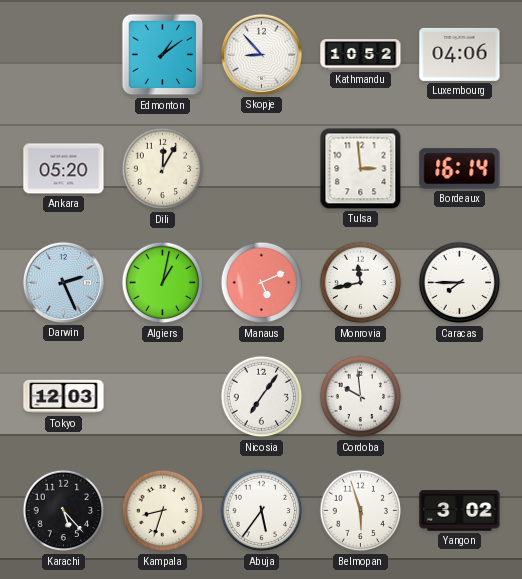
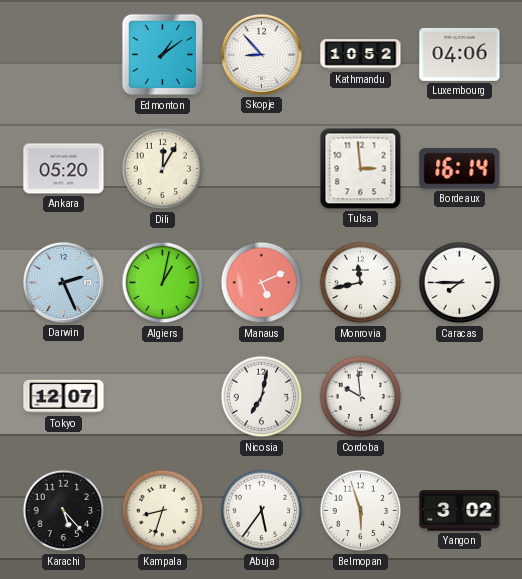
Tokyo: 12:03 -> 12:07 (64, 397)
Nicosia: 7:06 -> 7:02 (262, 397)
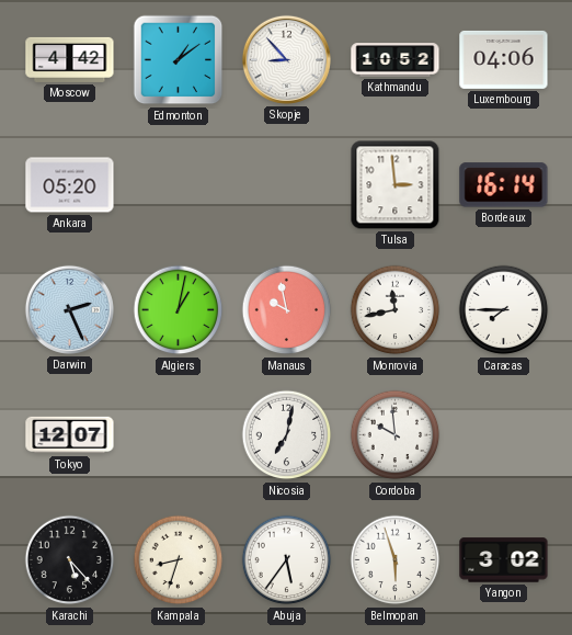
Moscow: none -> 4:42 (70, 59)
Dili: 12:05 -> none (163, 169)
Manaus: 5:11 -> 9:58 (287, 310)
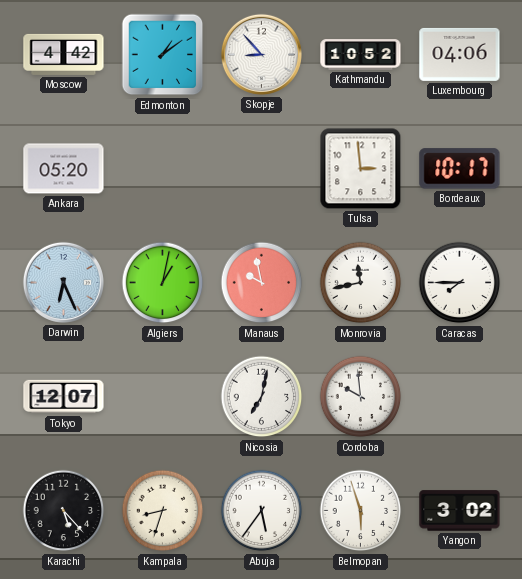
Bordeaux: 16:14 -> 10:17 (460, 169)
Darwin: 2:26 -> 6:26 (63, 282)
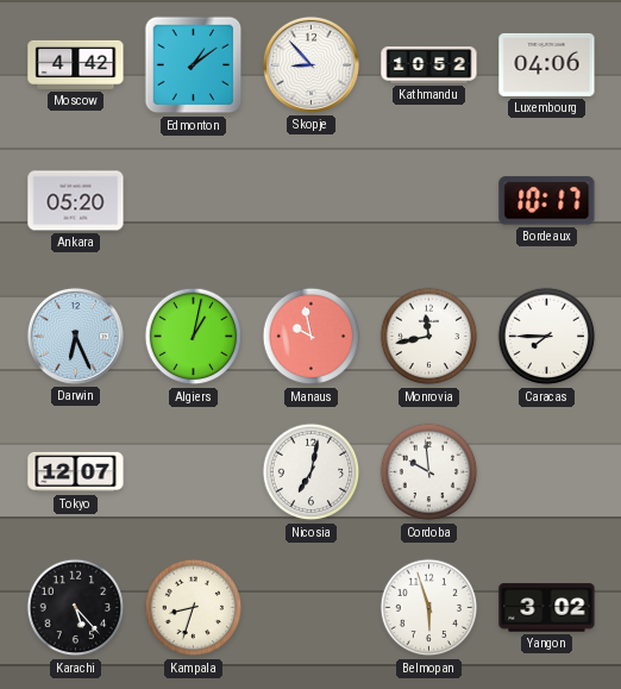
Tulsa: 2:59 -> none (361, 169)
Abuja: 5:36 -> none (262, 511)
